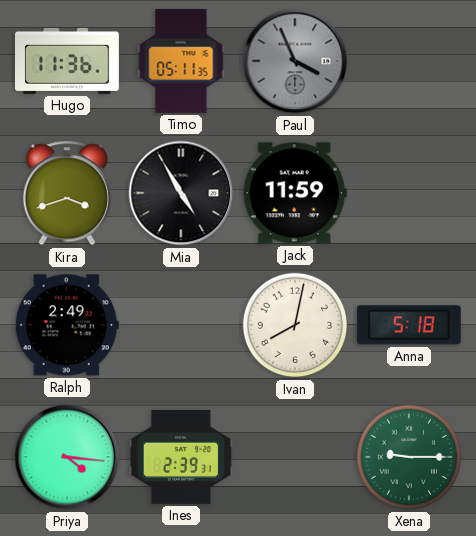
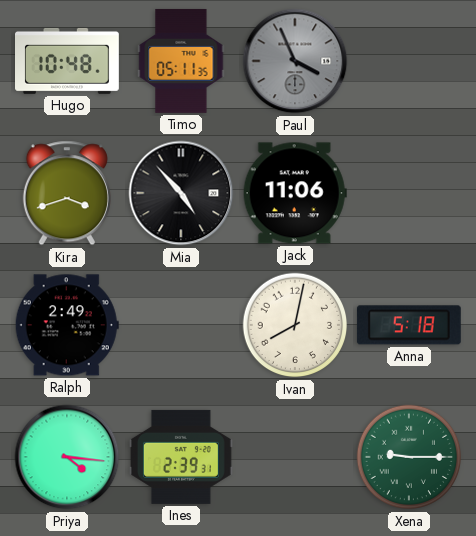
Hugo: 11:36 -> 10:48 (68, 61)
Mia: 4:55 -> 4:53 (181, 193)
Jack: 11:59 -> 11:06 (295, 193)
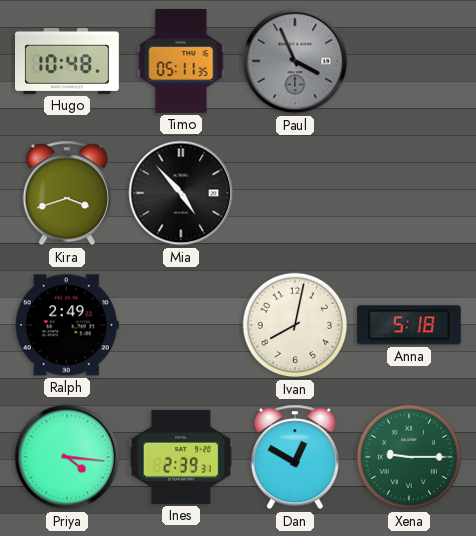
Jack: 11:06 -> none (295, 193)
Dan: none -> 12:50 (295, 457)
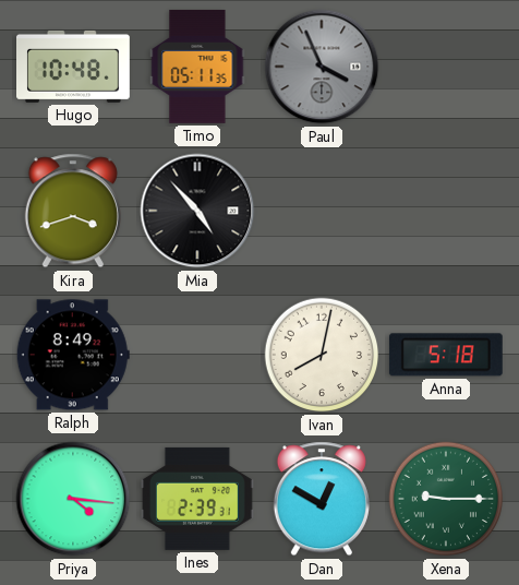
Ralph: 2:49 -> 8:49 (73, 355)
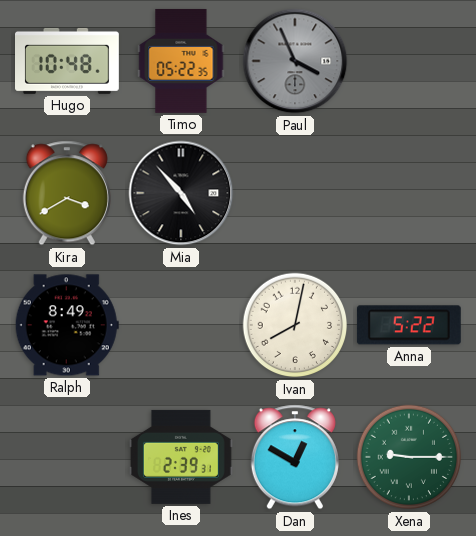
Timo: 05:11 -> 05:22 (181, 61)
Kira: 3:42 -> 3:40 (67, 193)
Anna: 5:18 -> 5:22 (409, 325)
Priya: 4:16 -> none (73, 499)
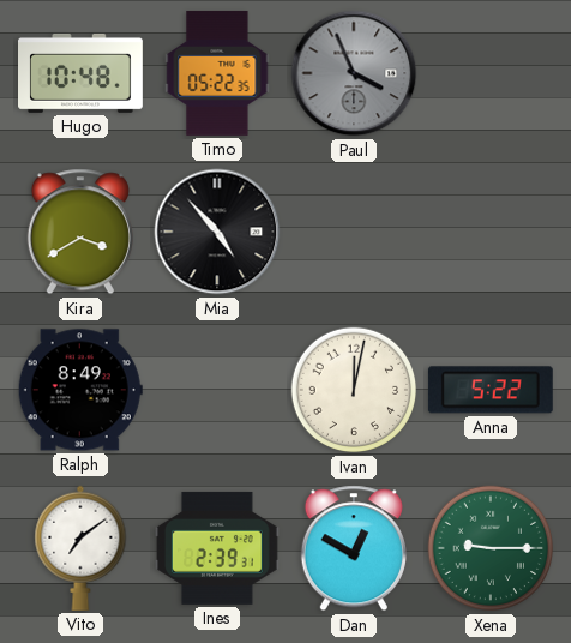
Ivan: 8:02 -> 12:02 (354, 390)
Vito: none -> 7:09 (80, 548)
